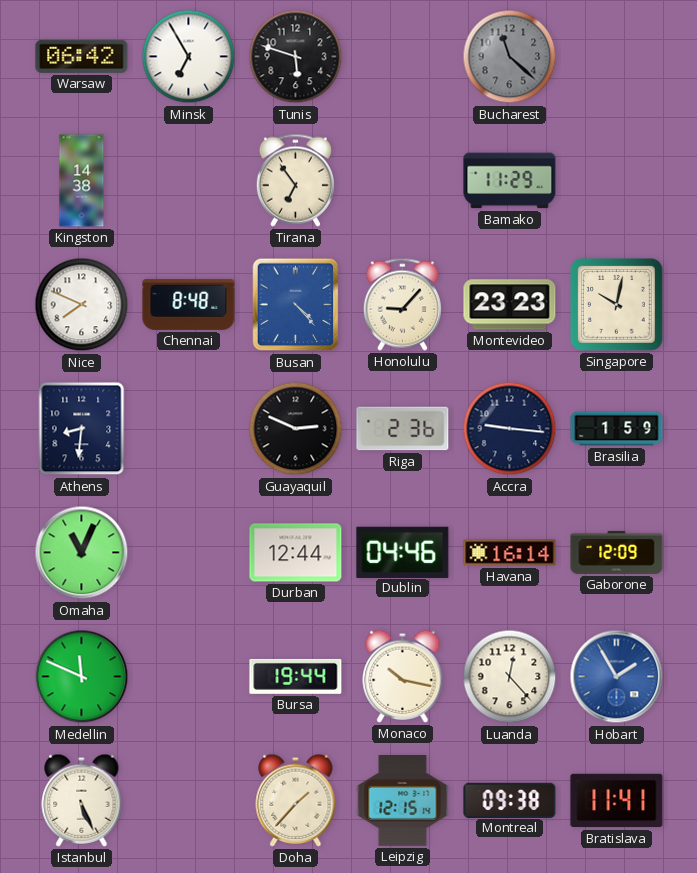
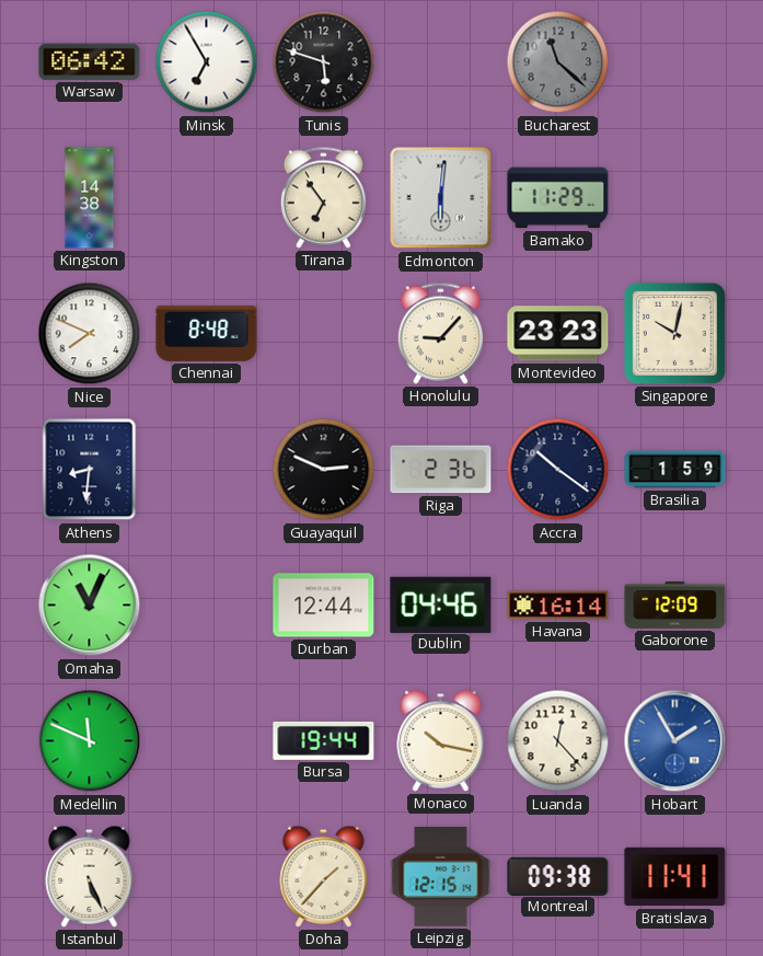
Edmonton: none -> 6:01 (441, 198)
Busan: 4:23 -> none (296, 305)
Accra: 9:16 -> 10:21 (558, 470)
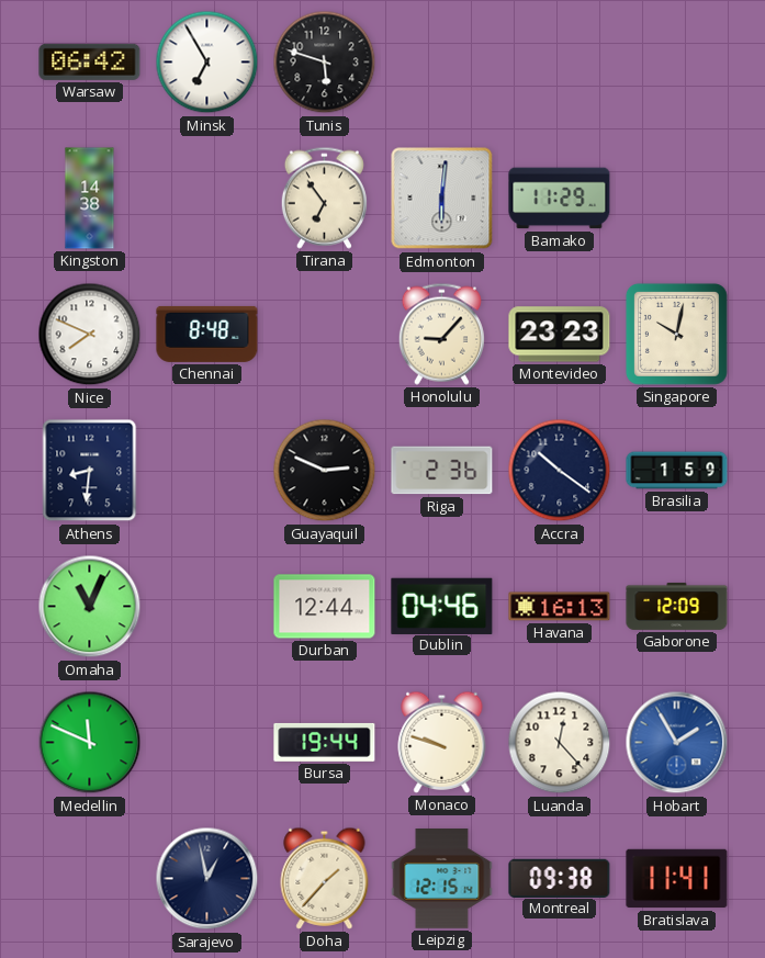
Bucharest: 11:22 -> none (558, 62)
Havana: 16:14 -> 16:13 (560, 607)
Monaco: 10:17 -> 9:48 (442, 742)
Istanbul: 5:26 -> none (90, 876)
Sarajevo: none -> 12:58 (207, 879)
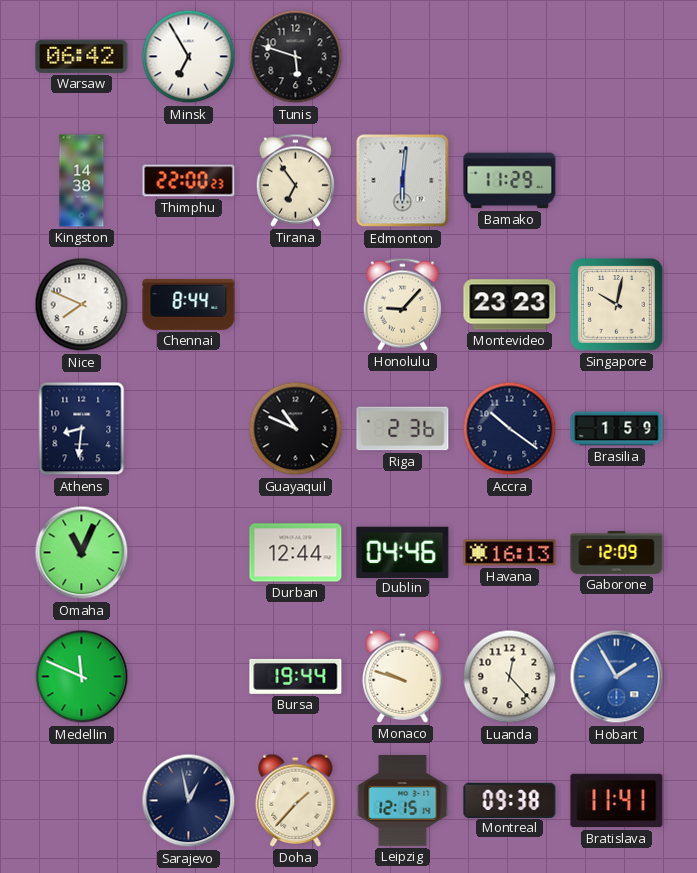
Thimphu: none -> 22:00 (189, 181)
Chennai: 8:48 -> 8:44 (189, 304)
Guayaquil: 2:49 -> 10:49 (296, 429)
